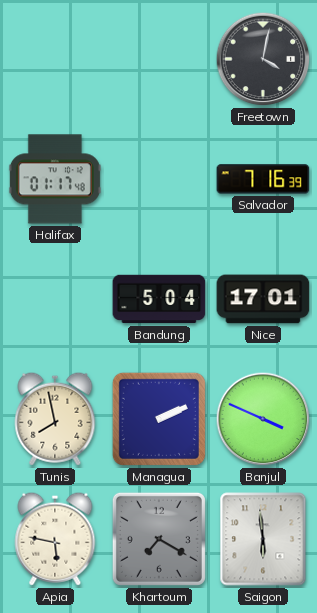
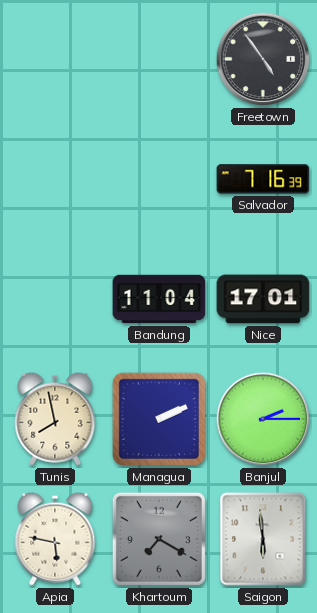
Freetown: 4:02 -> 4:54 (263, 59)
Halifax: 01:17 -> none (55, 179)
Bandung: 5:04 -> 11:04 (159, 299)
Banjul: 3:49 -> 2:15 (263, 419)
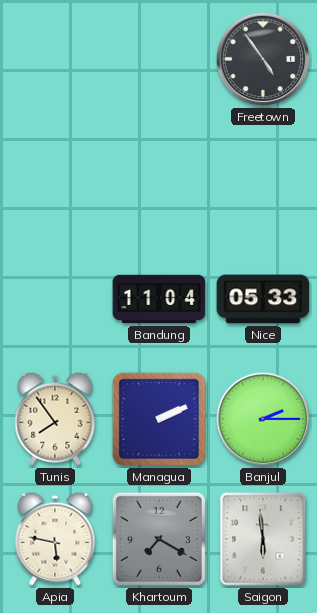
Salvador: 7:16 -> none (263, 179)
Nice: 17:01 -> 05:33 (263, 299)
Tunis: 7:58 -> 7:54 (55, 419)
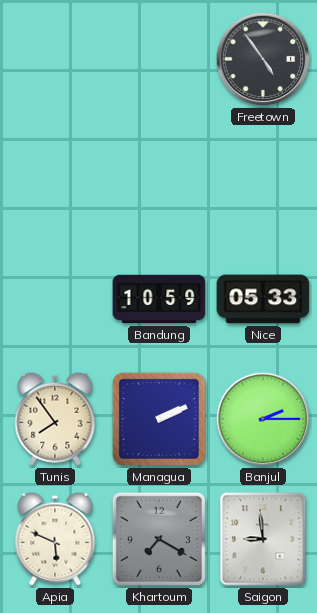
Bandung: 11:04 -> 10:59 (159, 299)
Apia: 5:47 -> 5:49 (55, 539)
Saigon: 5:59 -> 8:59 (263, 539)
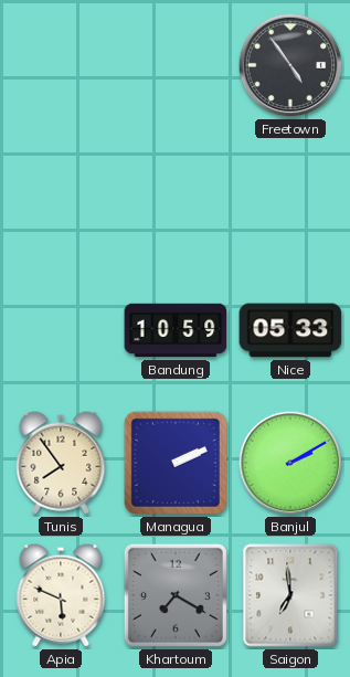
Banjul: 2:15 -> 2:10 (290, 463)
Saigon: 8:59 -> 6:59 (290, 595)
